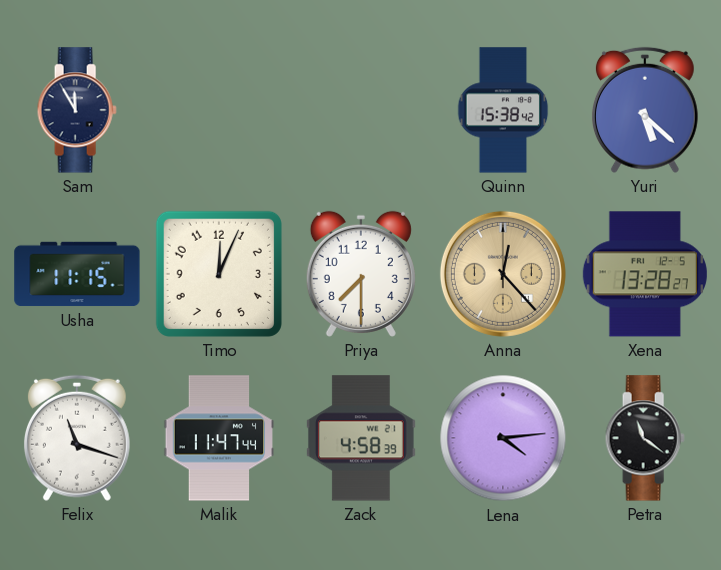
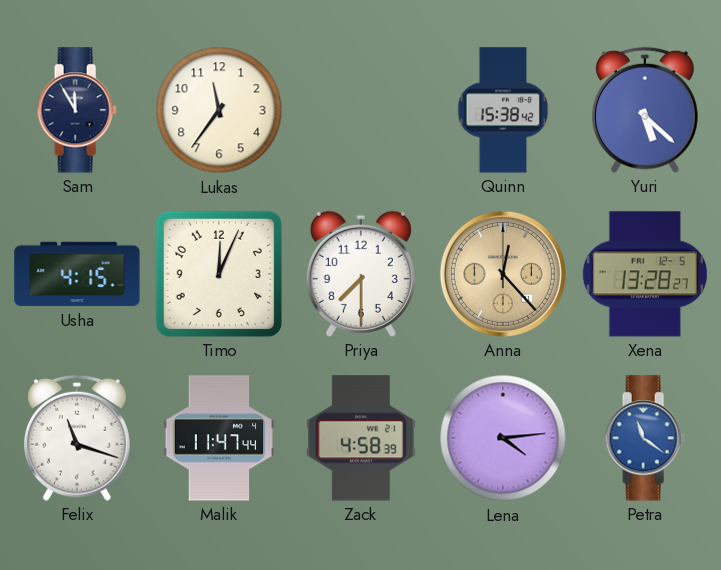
Lukas: none -> 11:36 (219, 110)
Usha: 11:15 -> 4:15 (77, 274)
Petra dial: black -> blue (645, 438)
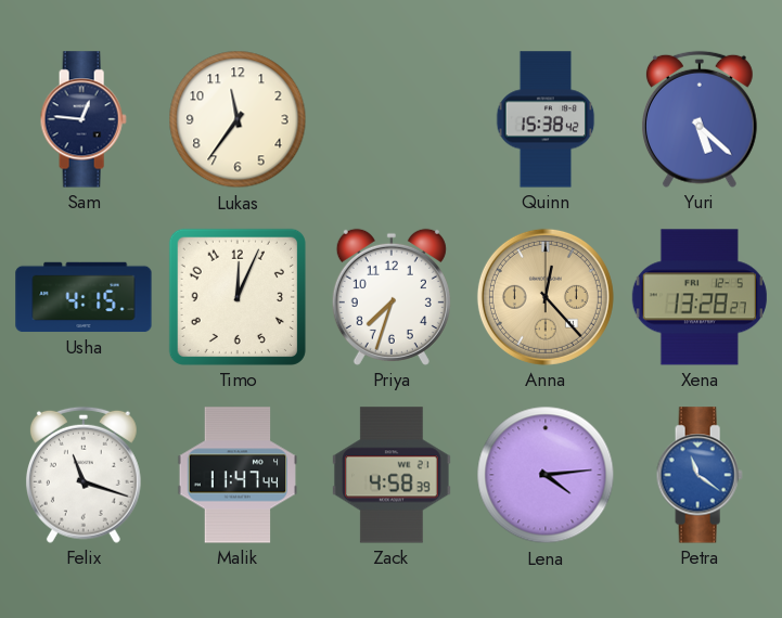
Sam: 11:55 -> 12:46 (84, 119)
Priya: 7:30 -> 7:33 (392, 297)
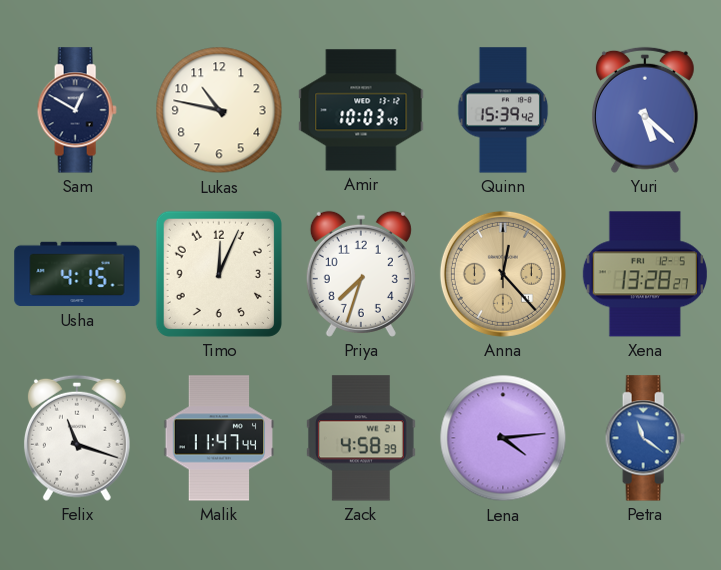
Sam: 12:46 -> 12:50 (77, 110)
Lukas: 11:36 -> 10:47 (219, 110)
Amir: none -> 10:03 (361, 110)
Quinn: 15:38 -> 15:39 (503, 110)
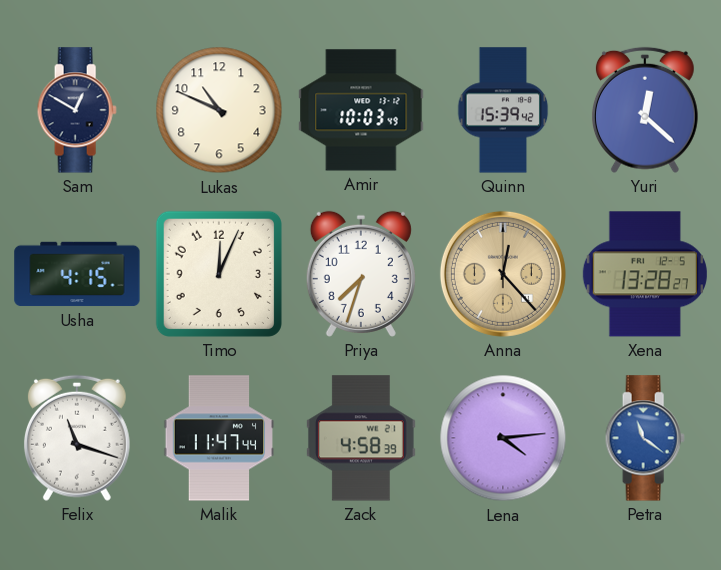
Lukas: 10:47 -> 10:49 (219, 110)
Yuri: 5:22 -> 12:22 (645, 110)
